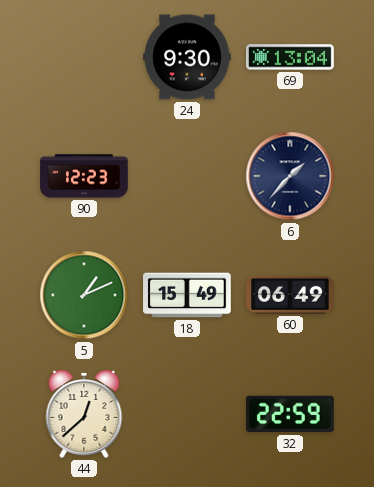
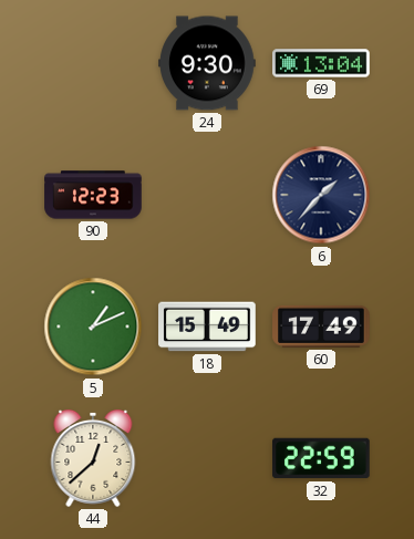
60: 06:49 -> 17:49 (321, 326)
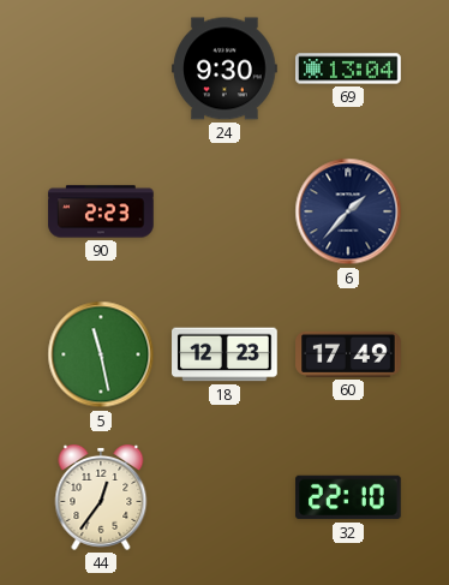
90: 12:23 -> 2:23 (101, 211)
5: 1:11 -> 11:28 (101, 354)
18: 15:49 -> 12:23 (224, 354)
44: 12:38 -> 12:36 (101, 497)
32: 22:59 -> 22:10 (348, 497)
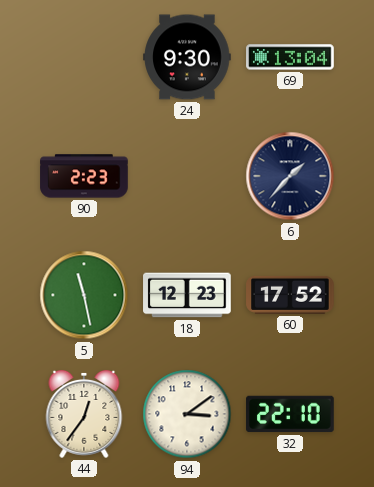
60: 17:49 -> 17:52 (290, 295)
94: none -> 3:09 (187, 414)
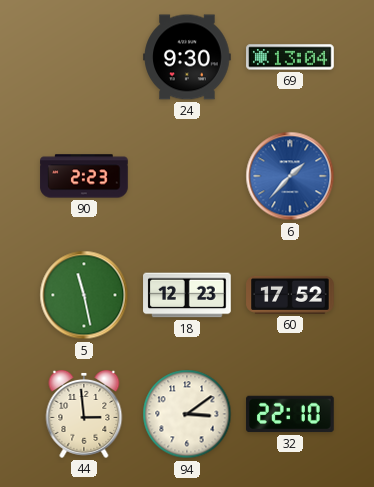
6 dial: navy -> blue (290, 176)
44: 12:36 -> 2:59 (84, 414)
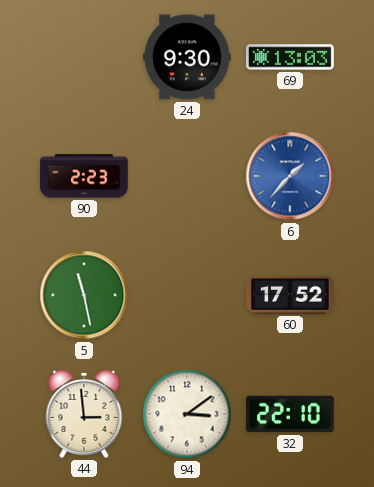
69: 13:04 -> 13:03 (290, 57)
18: 12:23 -> none (187, 295)
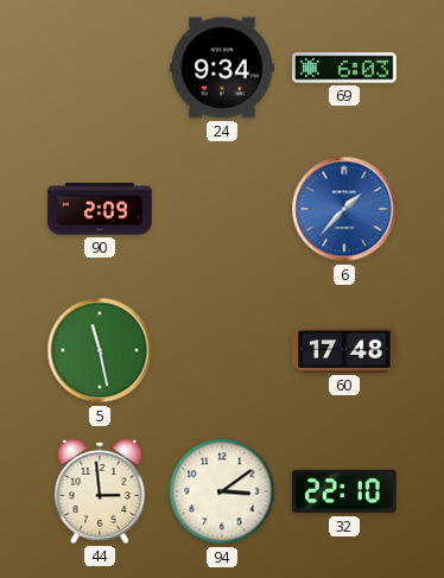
24: 9:30 -> 9:34 (222, 68)
69: 13:03 -> 6:03 (344, 68)
90: 2:23 -> 2:09 (100, 209)
60: 17:52 -> 17:48 (344, 350)
